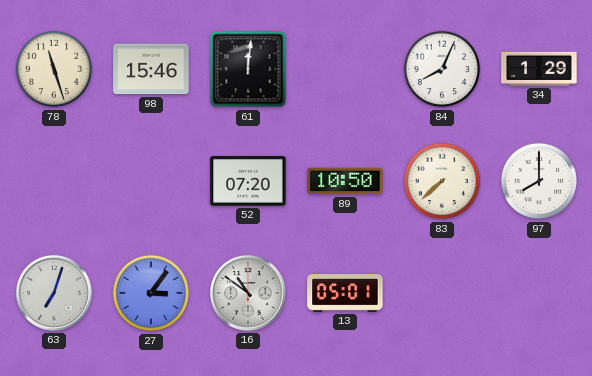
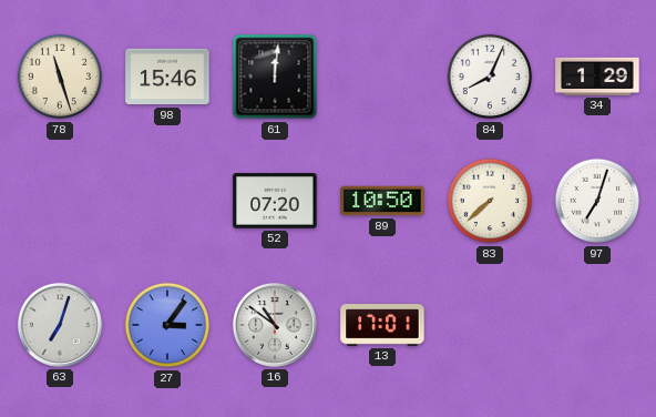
97: 8:00 -> 7:03 (597, 201)
13: 05:01 -> 17:01 (382, 326)
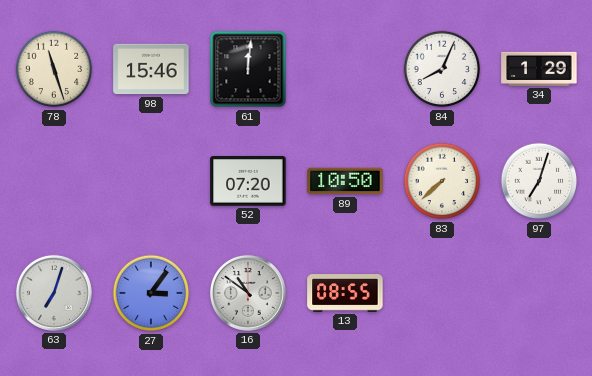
13: 17:01 -> 08:55 (345, 294)
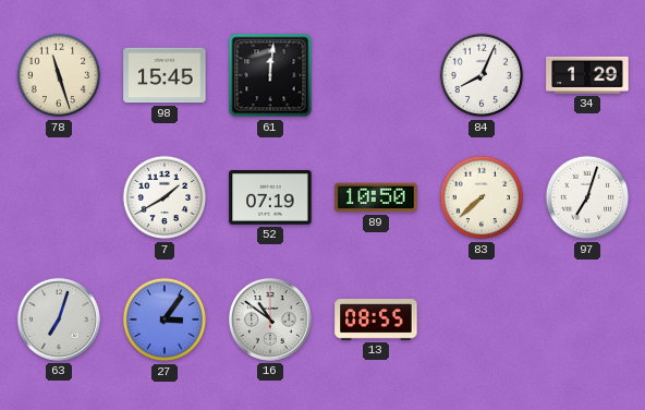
98: 15:46 -> 15:45 (165, 75)
7: none -> 1:40 (165, 197)
52: 07:20 -> 07:19 (270, 197)
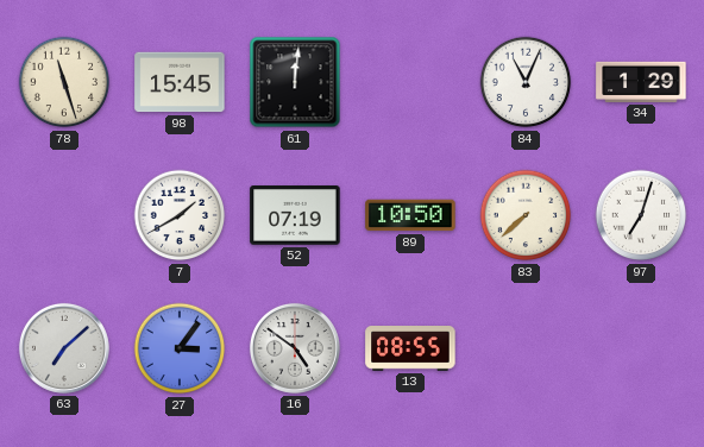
84: 8:04 -> 11:04 (526, 82)
63: 7:03 -> 7:08 (64, 348)
16: 10:51 -> 4:51 (295, 348)
